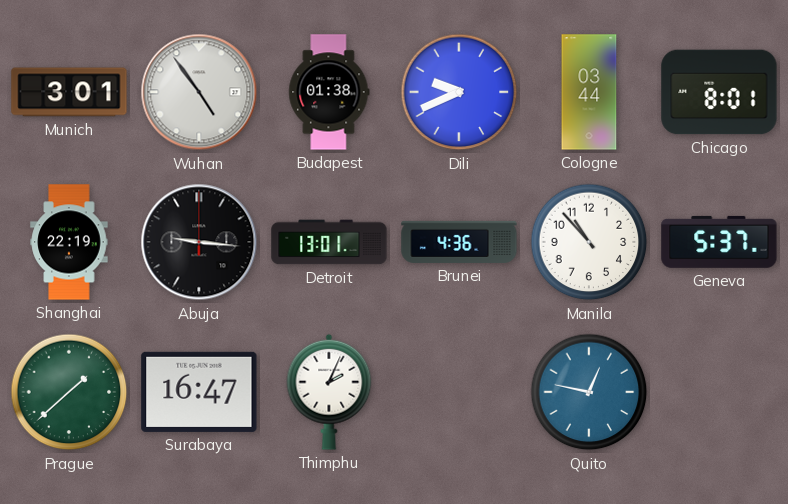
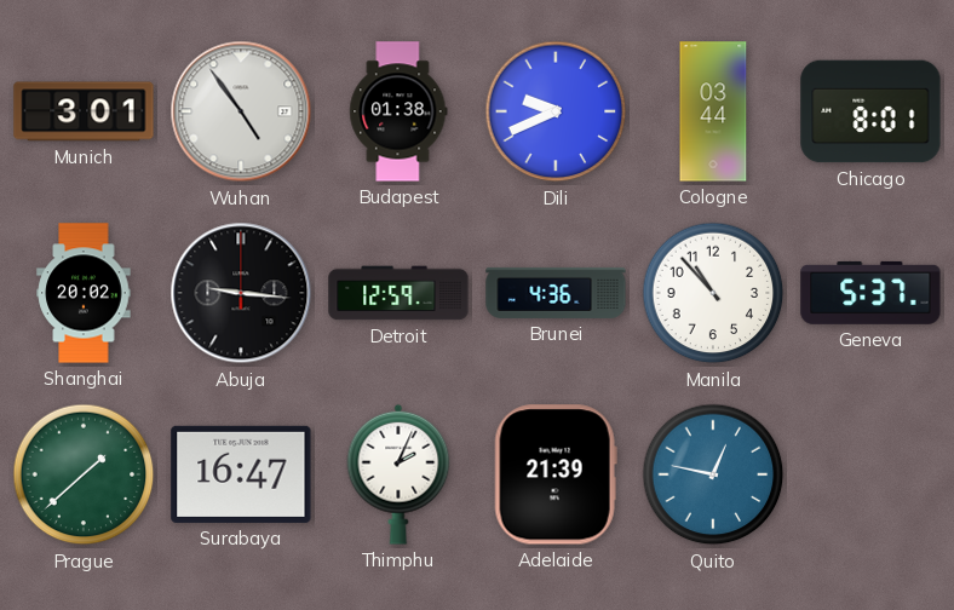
Shanghai: 22:19 -> 20:02 (84, 293)
Detroit: 13:01 -> 12:59 (398, 293)
Adelaide: none -> 21:39 (556, 474)
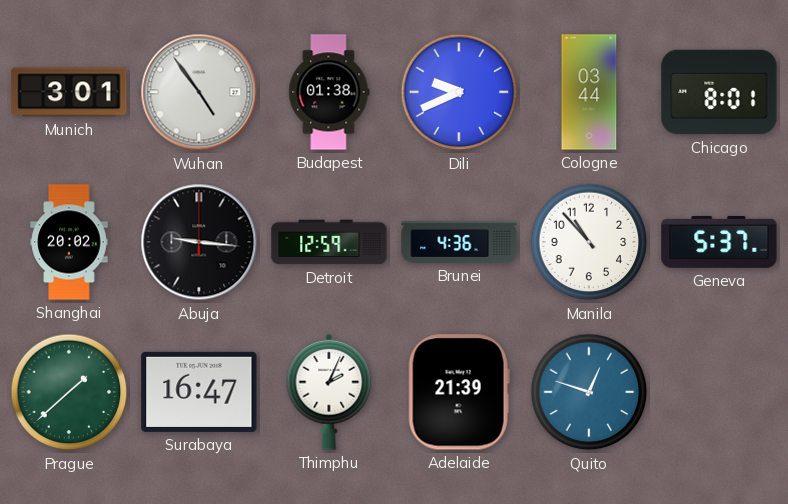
Quito: 12:47 -> 12:48 (589, 392)
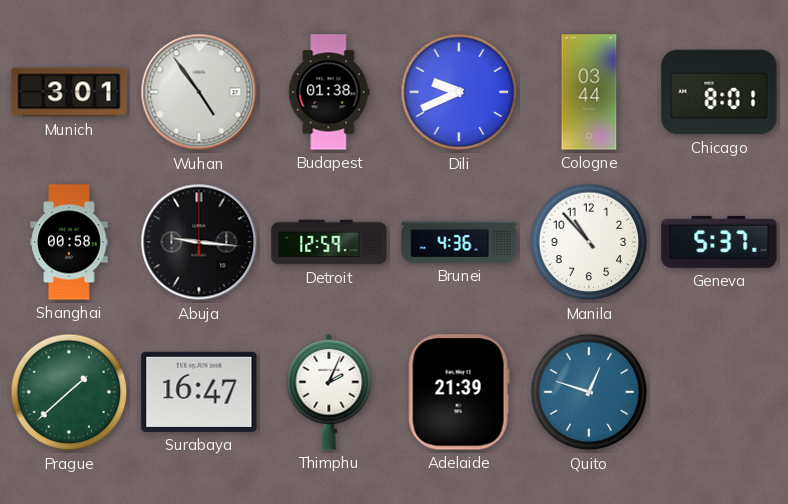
Shanghai: 20:02 -> 00:58 (69, 242)
